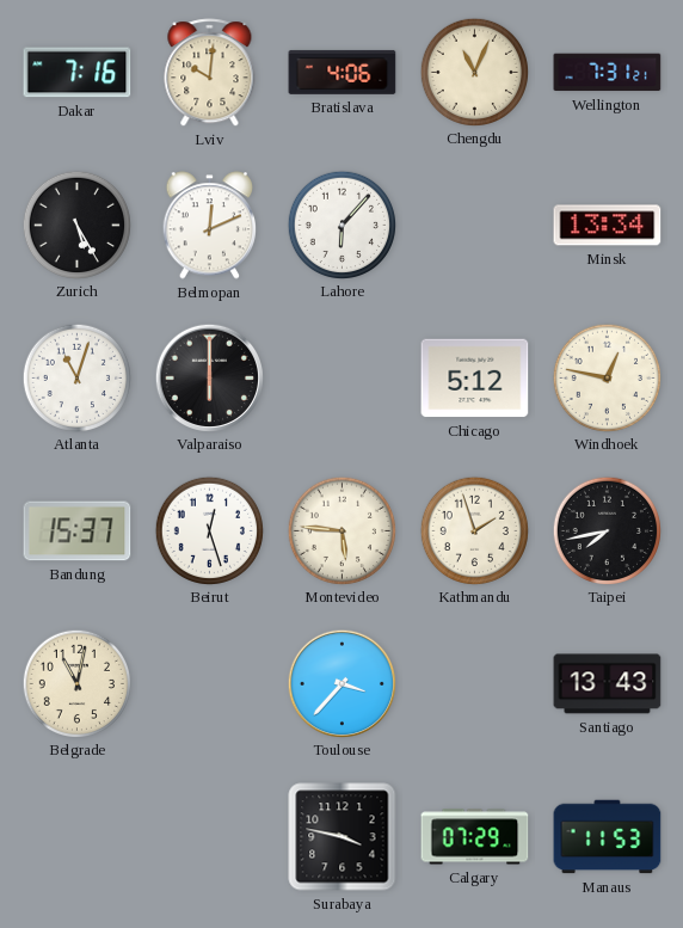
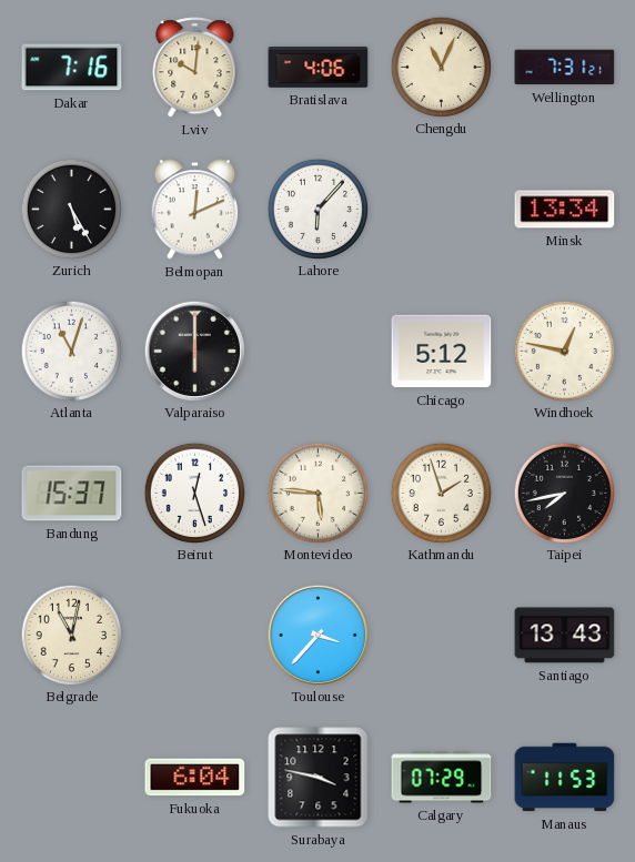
Fukuoka: none -> 6:04 (195, 778)
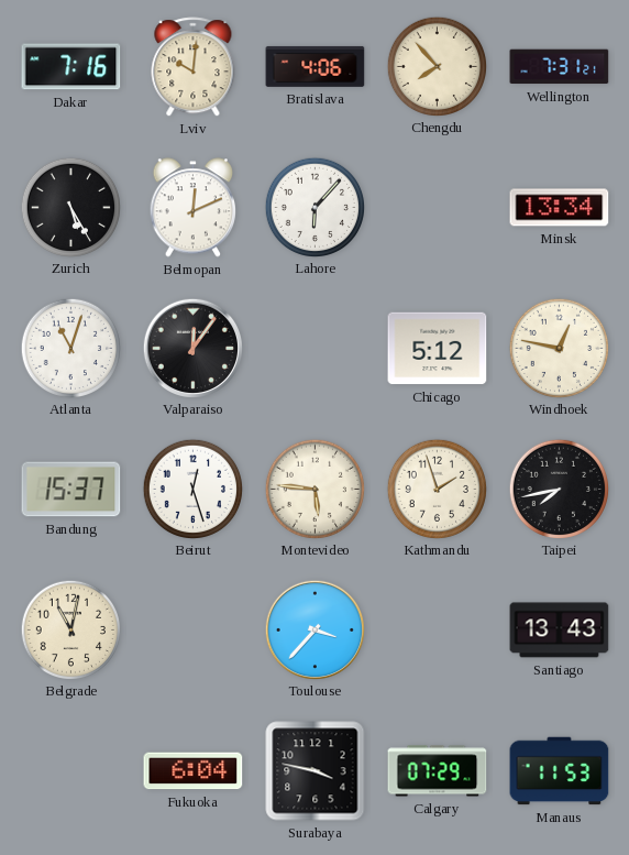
Chengdu: 11:04 -> 7:53 (437, 66)
Valparaiso: 6:00 -> 12:06 (192, 348)
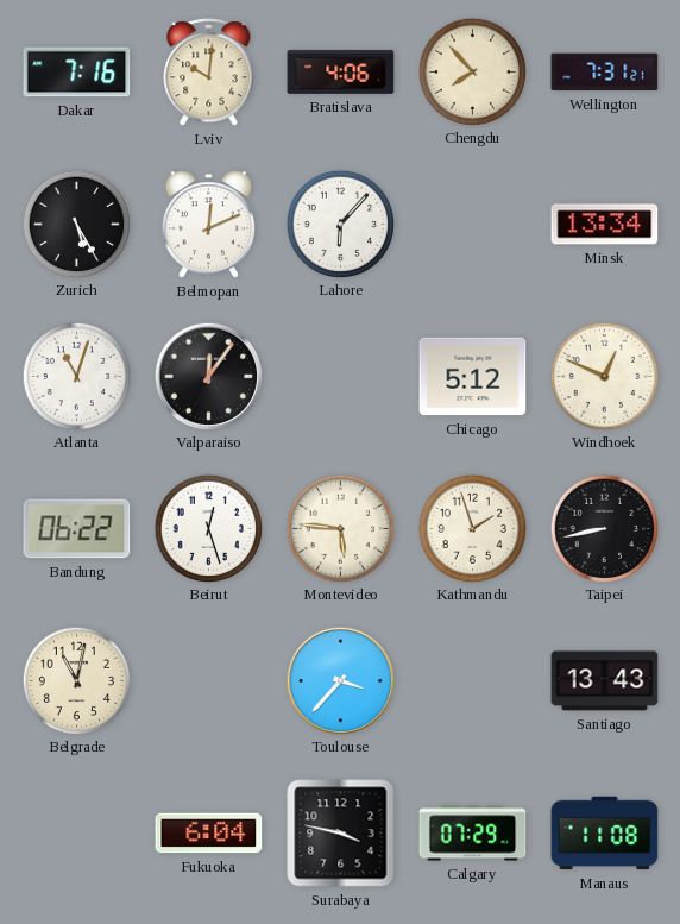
Windhoek: 12:47 -> 12:49 (604, 376)
Bandung: 15:37 -> 06:22 (77, 529)
Taipei: 7:43 -> 8:43 (604, 528)
Manaus: 11:53 -> 11:08 (605, 834)
